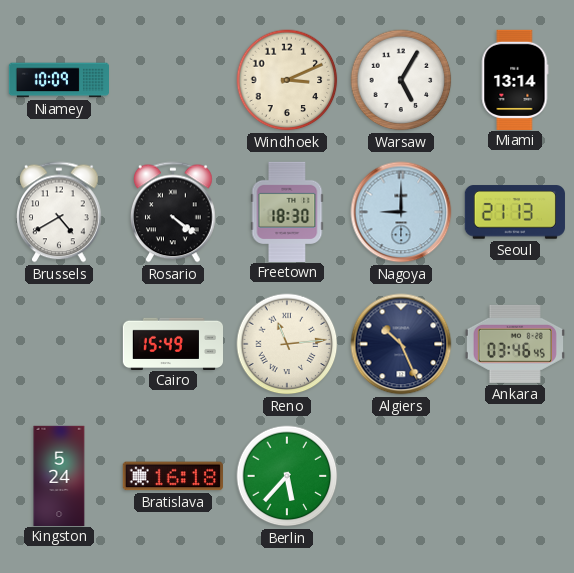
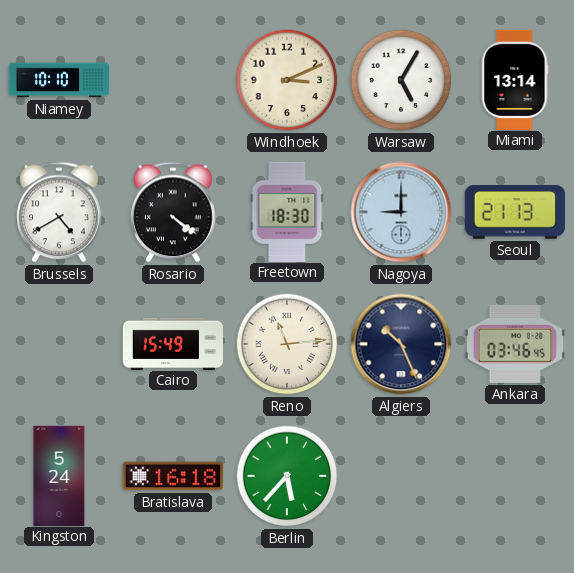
Niamey: 10:09 -> 10:10 (58, 80)
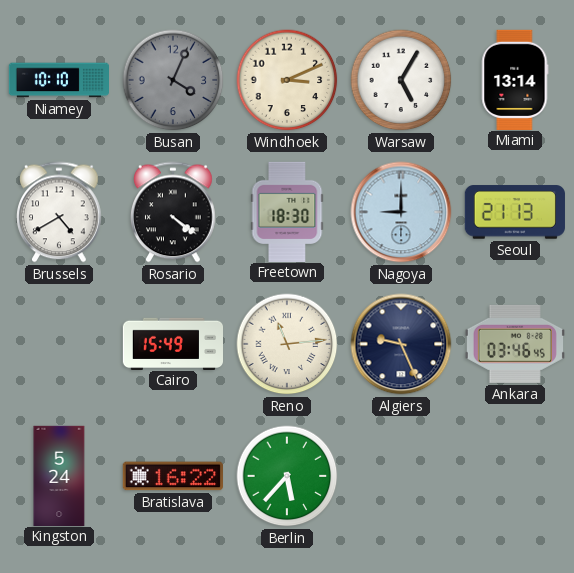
Busan: none -> 4:04 (173, 80)
Algiers: 10:26 -> 9:26 (401, 344)
Bratislava: 16:18 -> 16:22 (173, 476)
